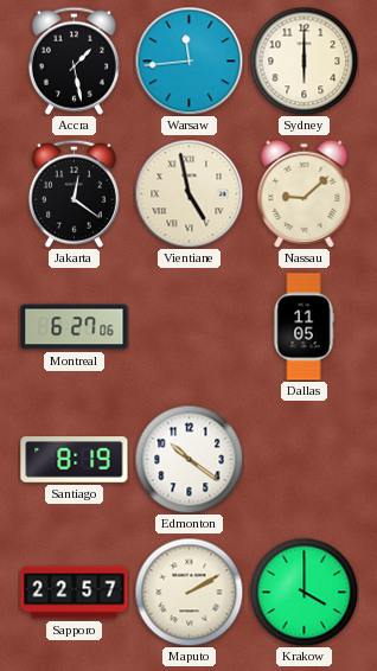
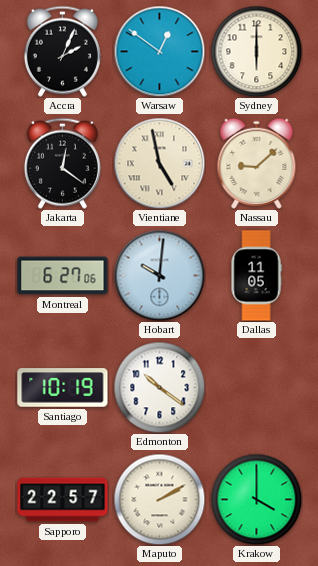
Accra: 1:28 -> 2:04 (62, 51)
Warsaw: 11:44 -> 12:51 (159, 51)
Hobart: none -> 10:01 (159, 275)
Santiago: 8:19 -> 10:19 (63, 388)
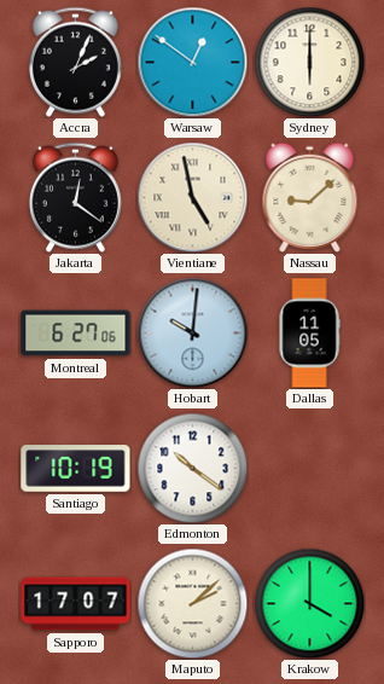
Sapporo: 22:57 -> 17:07 (76, 604)
Maputo: 2:10 -> 2:08 (192, 603)
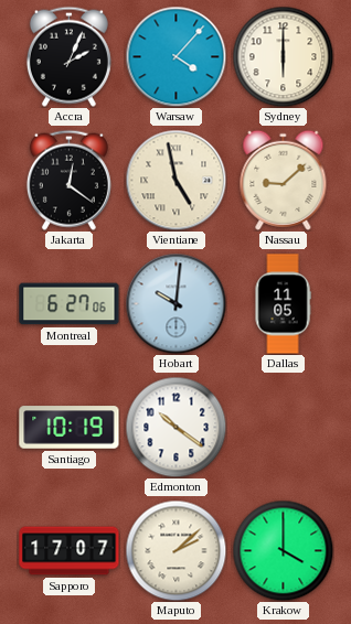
Warsaw: 12:51 -> 4:07 (175, 56)
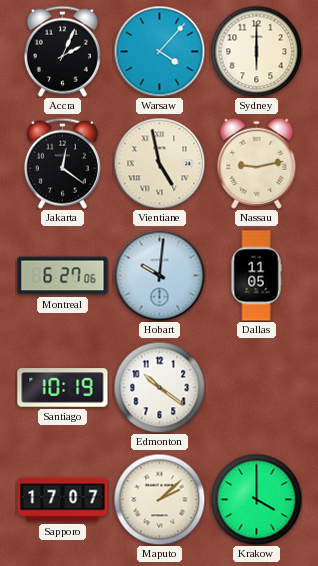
Nassau: 9:08 -> 9:13 (257, 163)
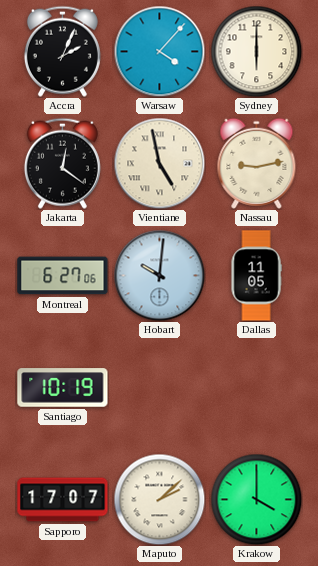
Edmonton: 10:21 -> none (159, 387)
